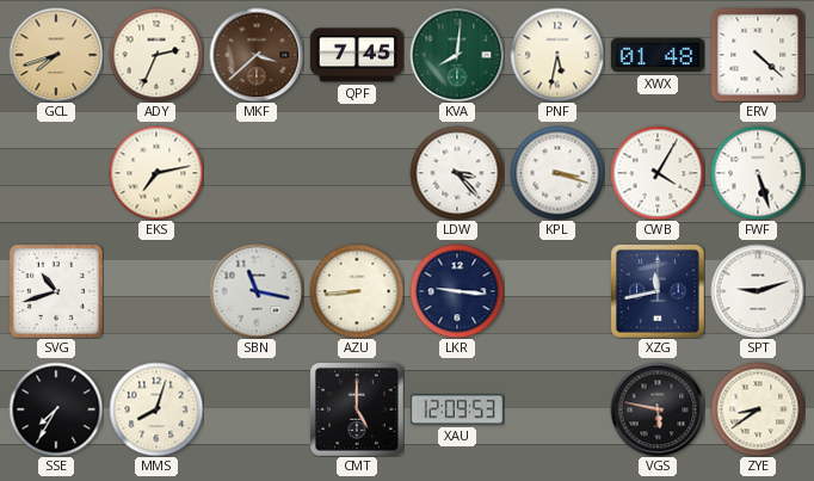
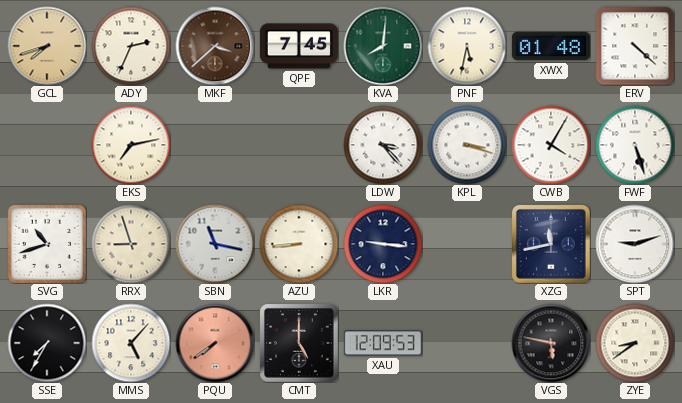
RRX: none -> 8:57 (131, 244)
MMS: 8:03 -> 5:07 (131, 343)
PQU: none -> 7:39 (215, 343)
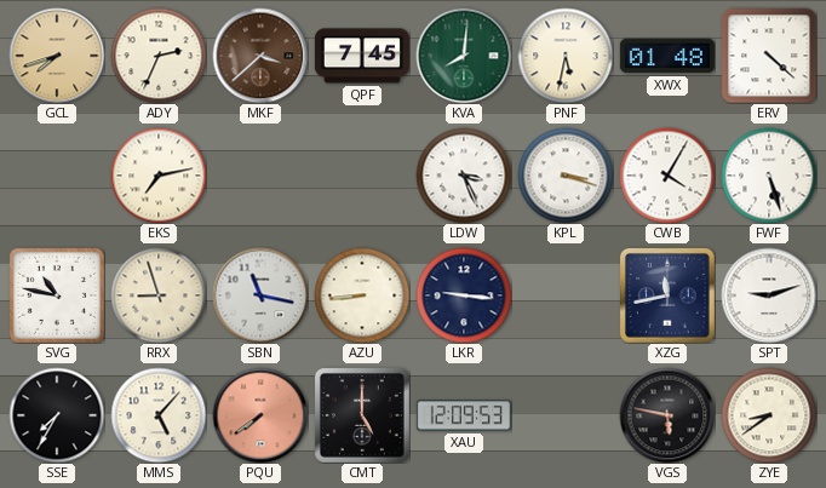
LDW: 3:23 -> 3:26 (464, 176)
SVG: 10:42 -> 10:47 (57, 295)
